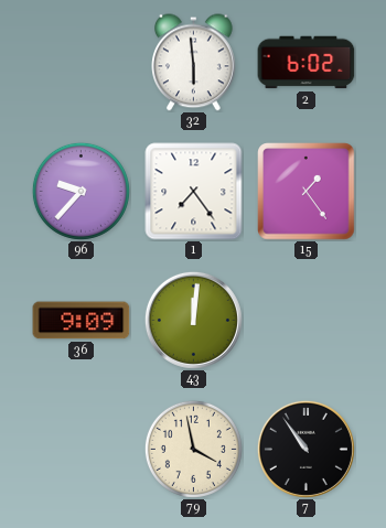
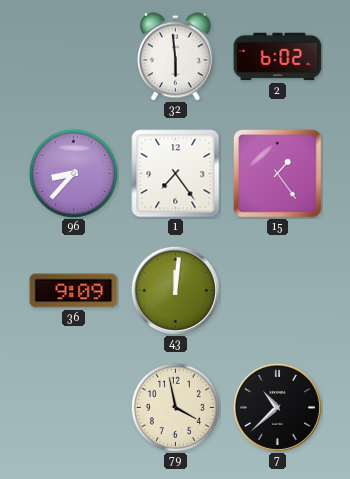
96: 9:37 -> 8:37 (73, 173)
7: 10:54 -> 10:38 (277, 407)
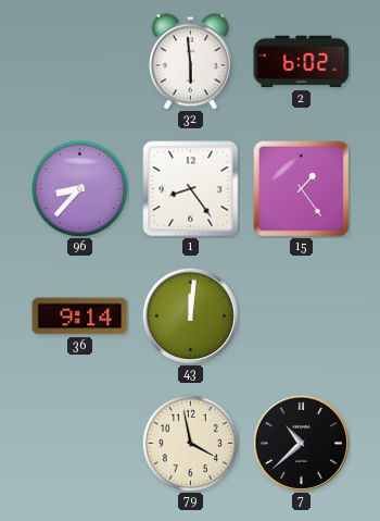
1: 7:24 -> 8:24 (191, 189)
36: 9:09 -> 9:14 (80, 317)
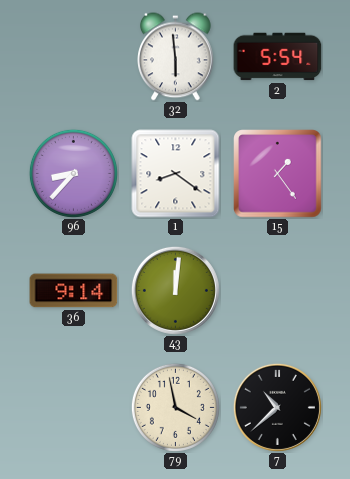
2: 6:02 -> 5:54 (278, 57)
1: 8:24 -> 8:21 (176, 174)
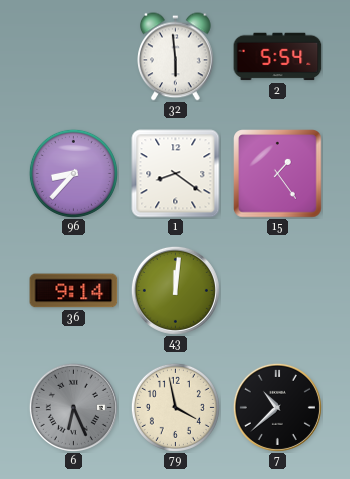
6: none -> 6:26 (73, 407)
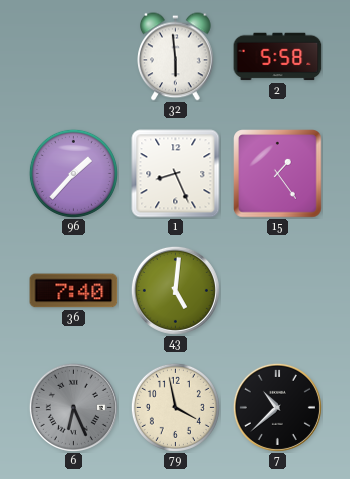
2: 5:54 -> 5:58 (278, 57)
96: 8:37 -> 1:37 (73, 173)
1: 8:21 -> 8:26 (176, 174)
36: 9:14 -> 7:40 (74, 291)
43: 12:01 -> 5:01 (175, 290)
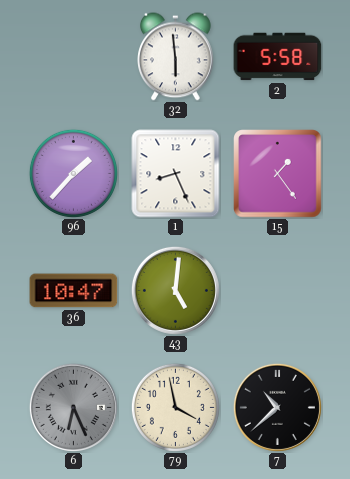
36: 7:40 -> 10:47 (74, 291)
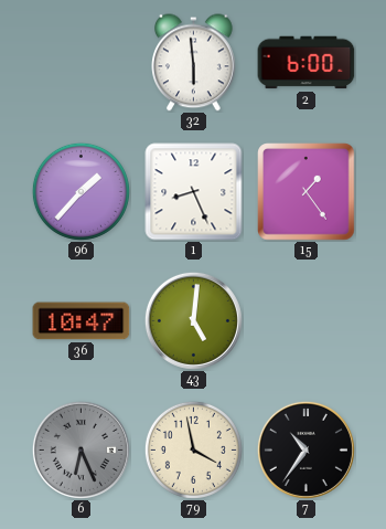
2: 5:58 -> 6:00 (307, 63)
7: 10:38 -> 10:36 (305, 449)
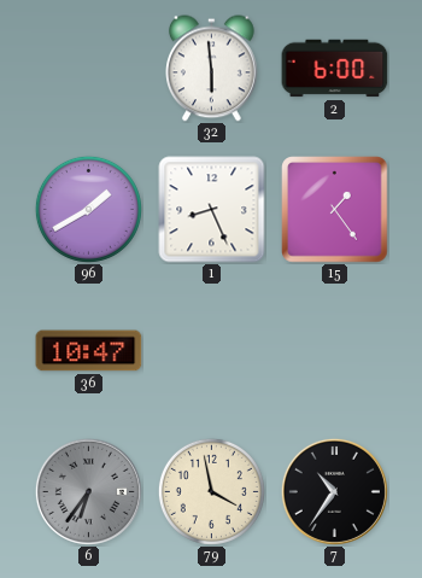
96: 1:37 -> 1:40 (88, 209)
43: 5:01 -> none (193, 320)
6: 6:26 -> 6:36 (88, 491)
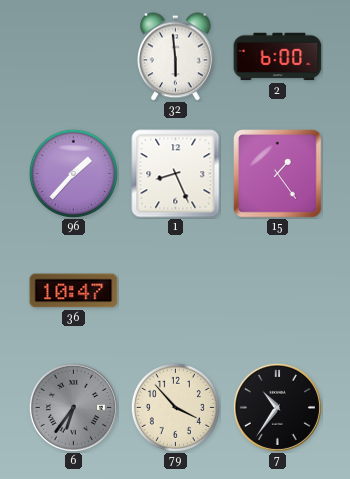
96: 1:40 -> 1:37 (73, 173)
79: 3:58 -> 3:53 (175, 407)
